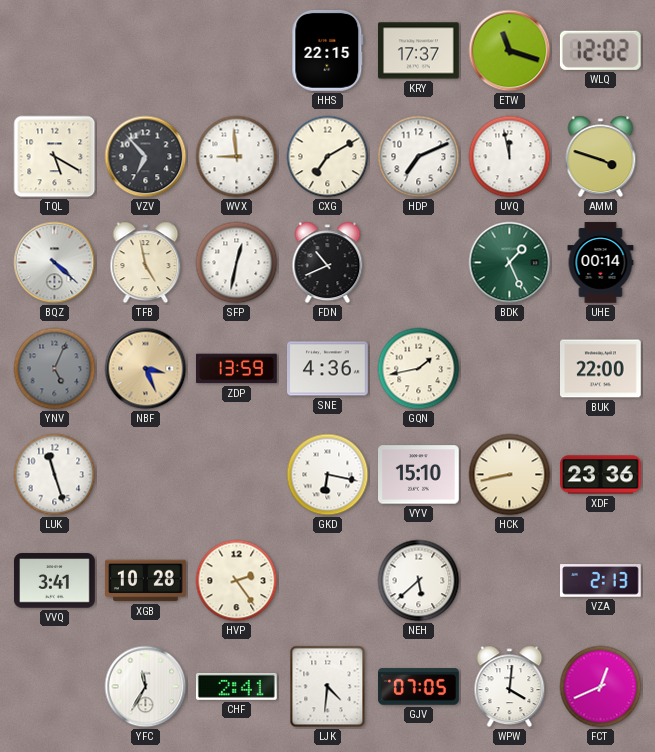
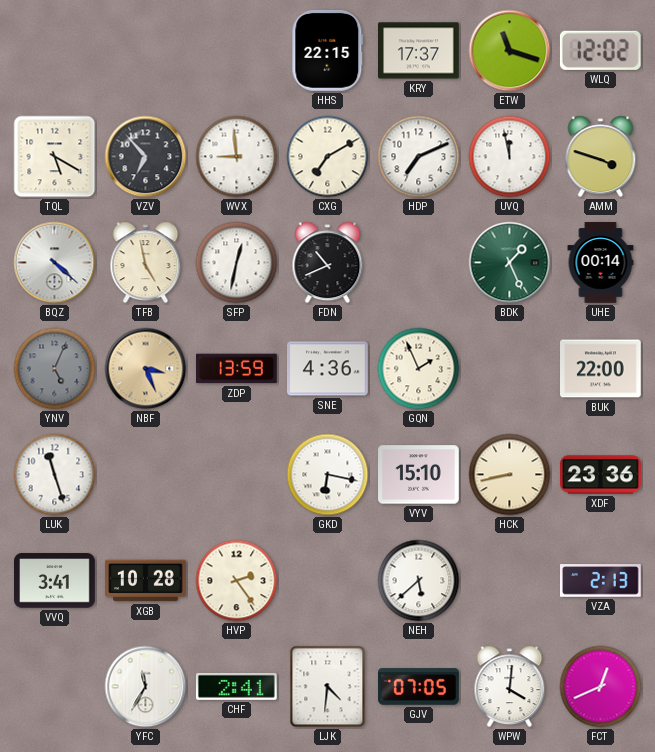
GQN: 1:43 -> 1:56 (419, 369)
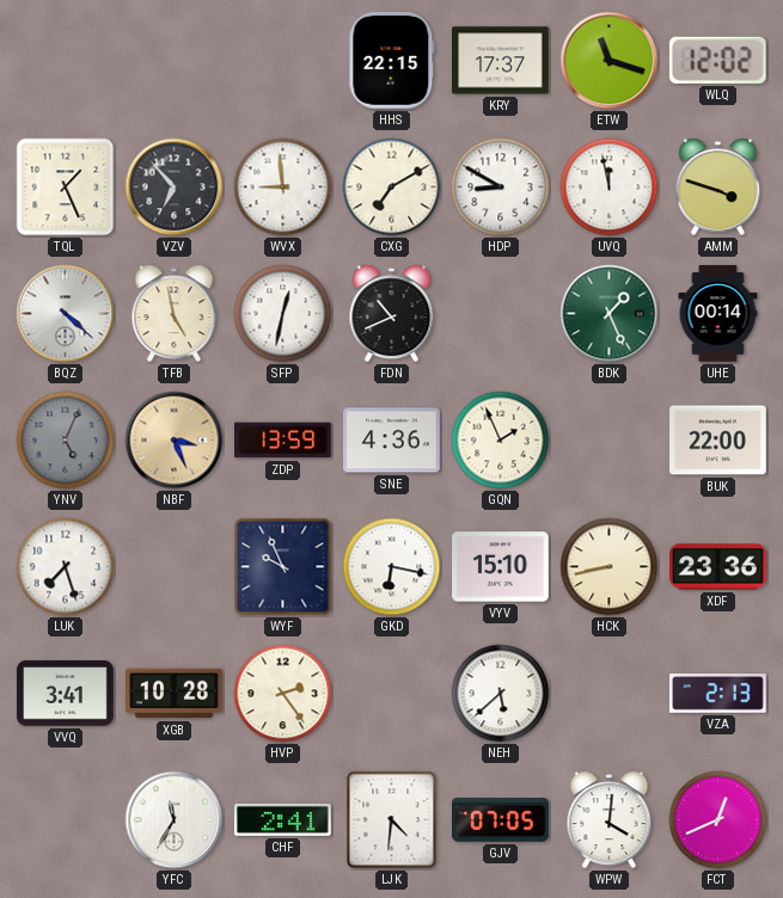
TQL: 5:20 -> 1:26 (66, 187)
HDP: 7:11 -> 8:50 (501, 187)
LUK: 11:27 -> 7:27 (66, 567)
WYF: none -> 9:56 (283, 567)
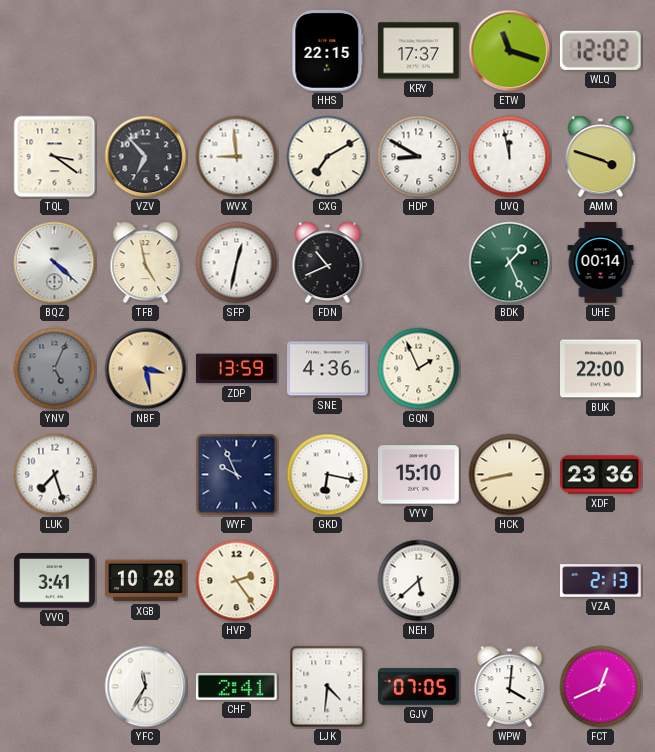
TQL: 1:26 -> 3:21 (55, 157)
NBF: 3:26 -> 3:28 (146, 369)
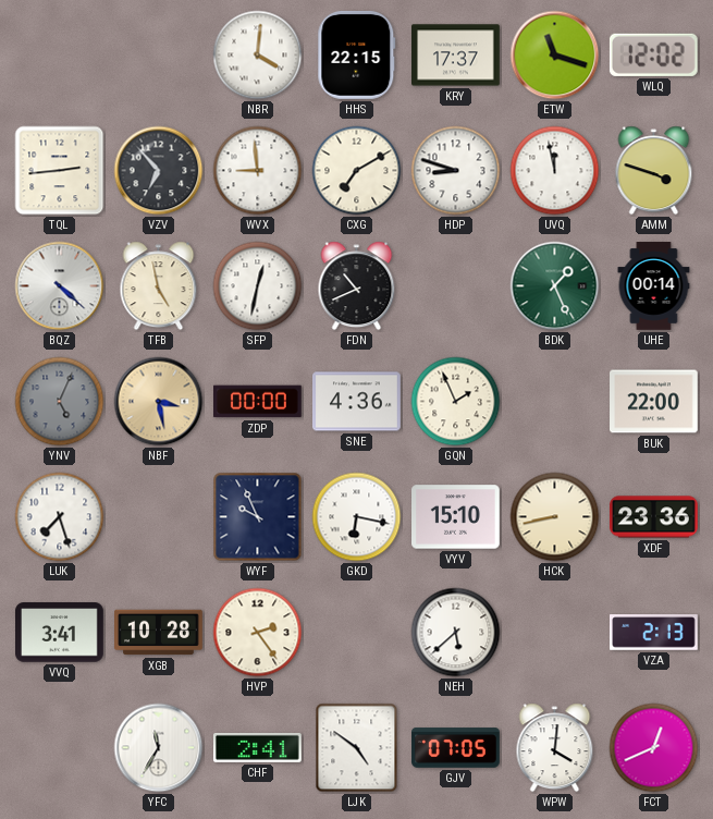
NBR: none -> 4:01 (258, 56)
TQL: 3:21 -> 2:44 (60, 171)
HDP: 8:50 -> 8:48 (456, 171)
ZDP: 13:59 -> 00:00 (258, 402)
LJK: 4:31 -> 4:51 (357, 748)
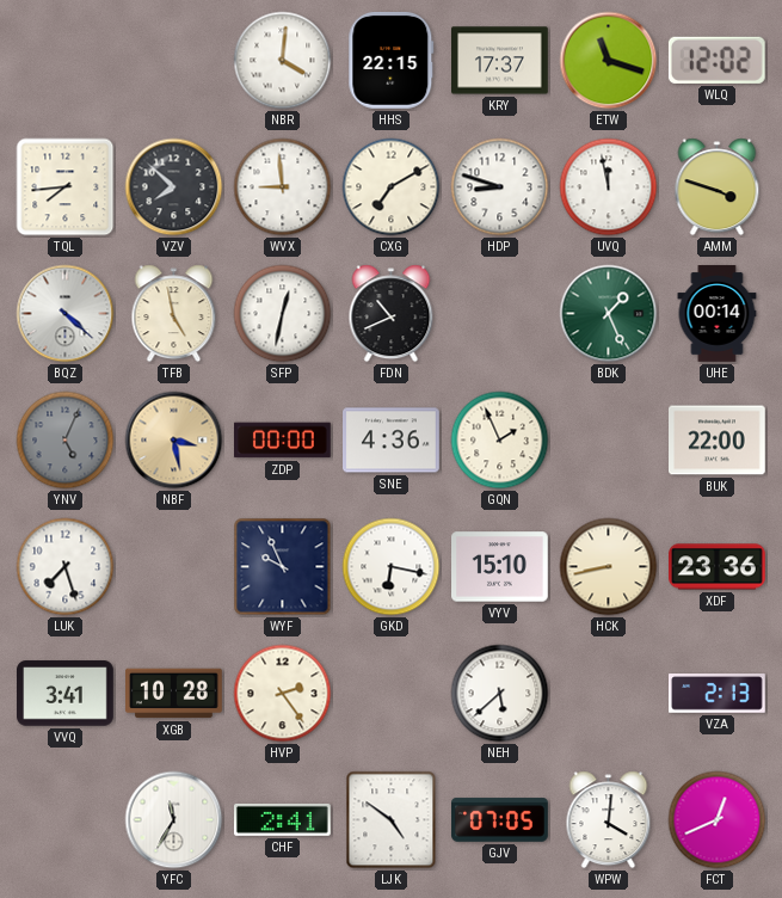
TQL: 2:44 -> 7:44 (66, 187)
VZV: 6:53 -> 7:52 (174, 187)
